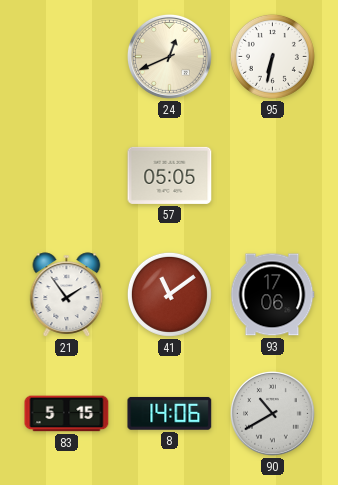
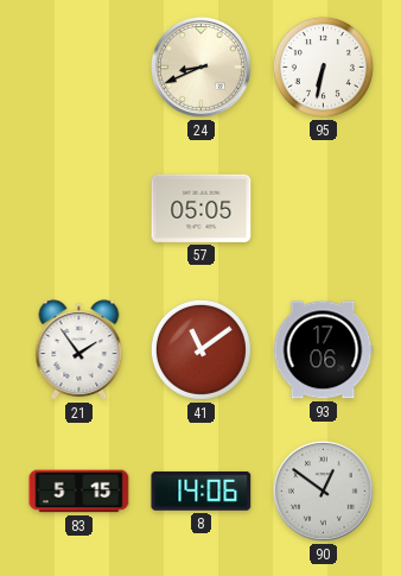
24: 12:41 -> 8:41 (202, 68)
90: 10:40 -> 12:51 (324, 492)
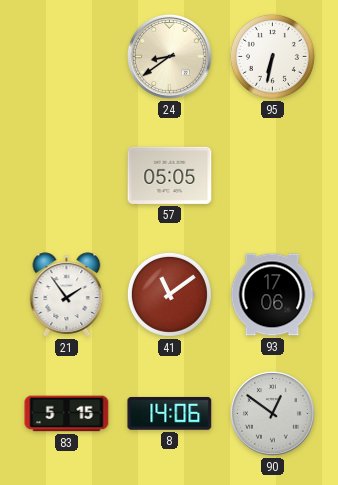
24: 8:41 -> 8:39 (170, 57)
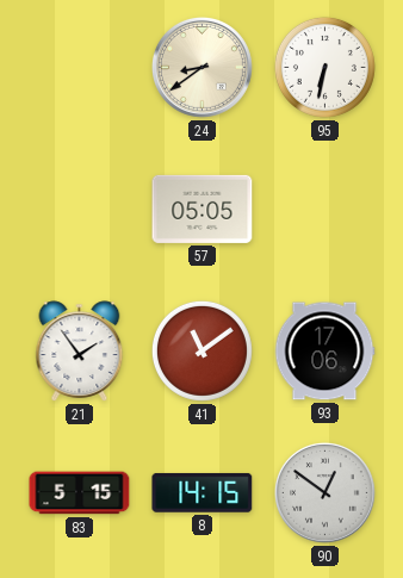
8: 14:06 -> 14:15 (203, 492)
